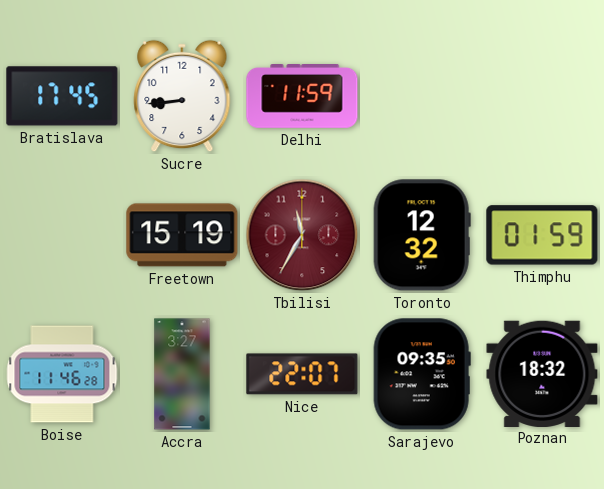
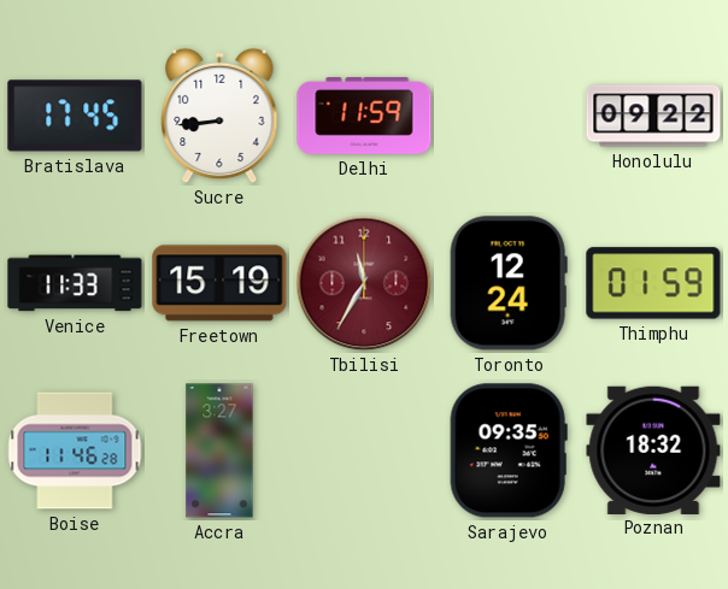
Honolulu: none -> 09:22 (653, 116)
Venice: none -> 11:33 (75, 283)
Toronto: 12:32 -> 12:24 (509, 283)
Nice: 22:07 -> none (302, 374)
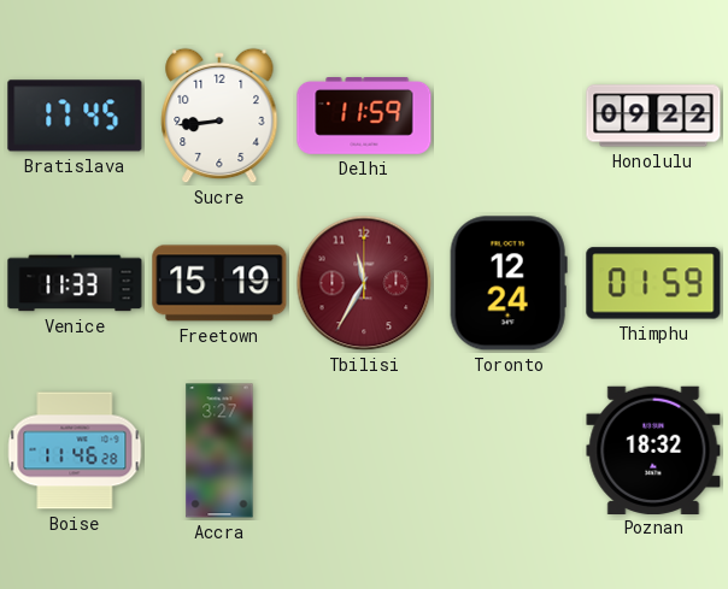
Sarajevo: 09:35 -> none (509, 450)
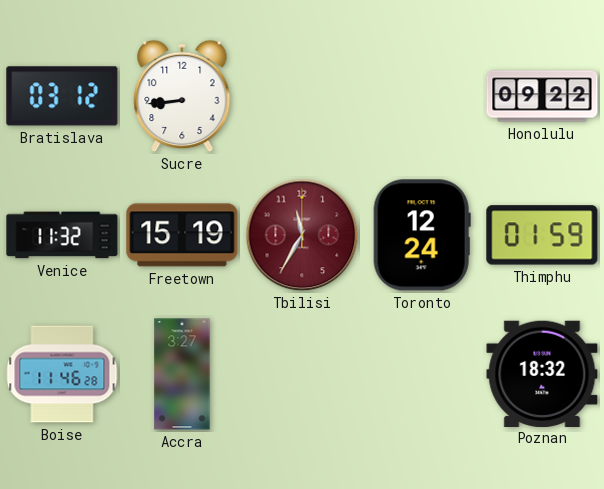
Bratislava: 17:45 -> 03:12 (62, 96)
Delhi: 11:59 -> none (364, 117)
Venice: 11:33 -> 11:32 (62, 235)
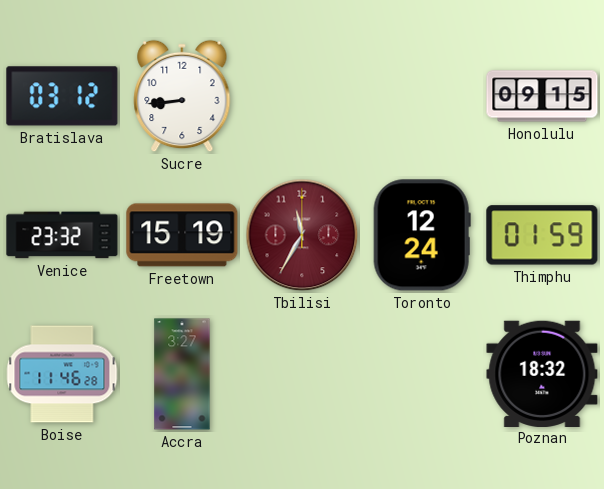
Honolulu: 09:22 -> 09:15 (542, 96)
Venice: 11:32 -> 23:32 (62, 235)
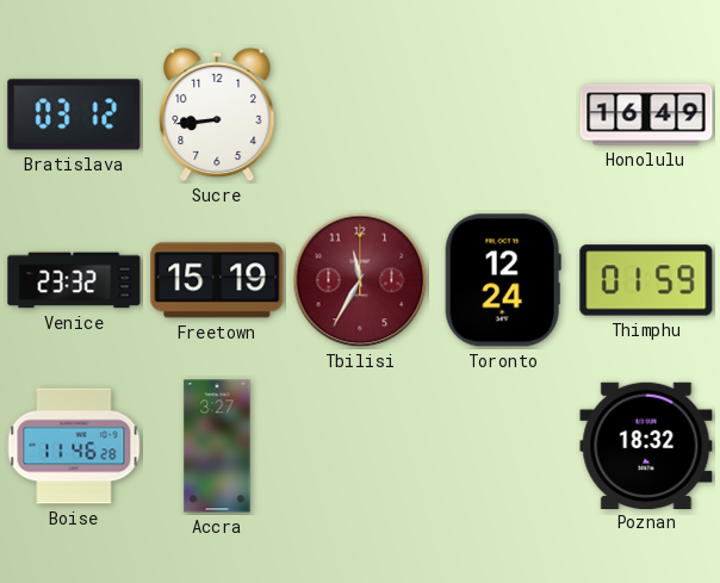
Honolulu: 09:15 -> 16:49 (646, 114)
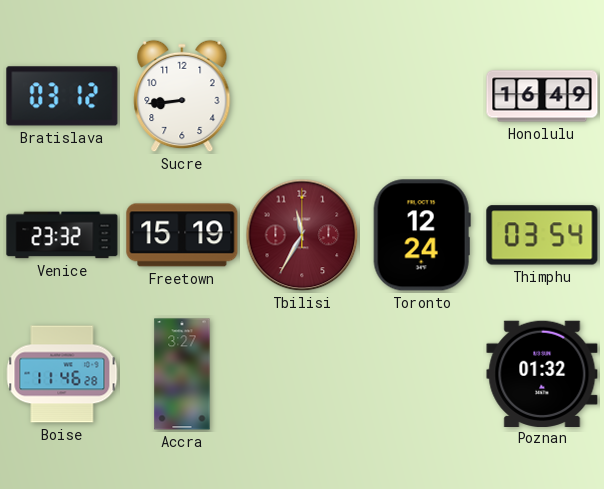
Thimphu: 01:59 -> 03:54 (542, 235)
Poznan: 18:32 -> 01:32 (542, 373)
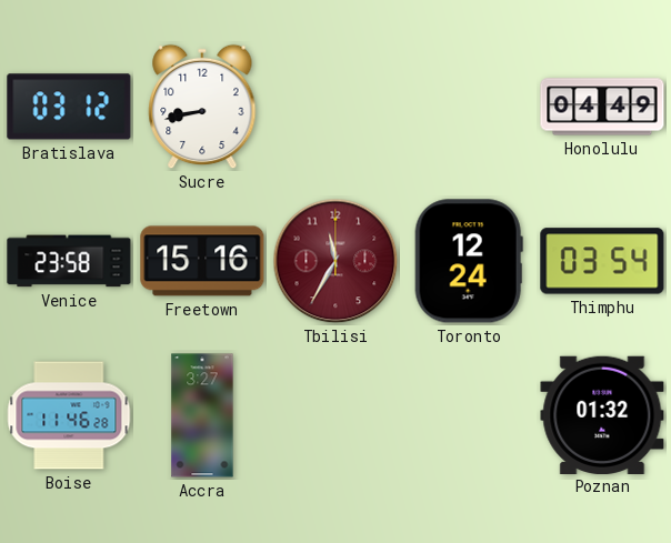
Sucre: 8:44 -> 8:43 (202, 107)
Honolulu: 16:49 -> 04:49 (602, 107)
Venice: 23:32 -> 23:58 (69, 261)
Freetown: 15:19 -> 15:16 (202, 261)
